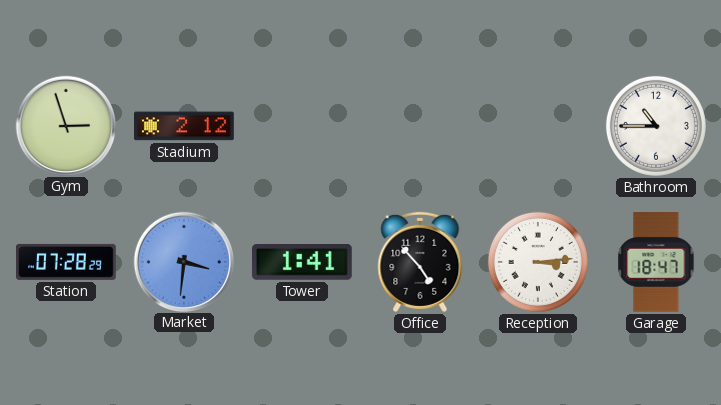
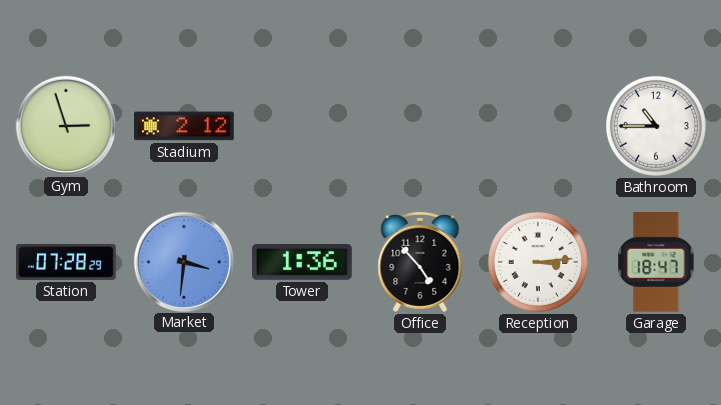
Tower: 1:41 -> 1:36 (303, 263)
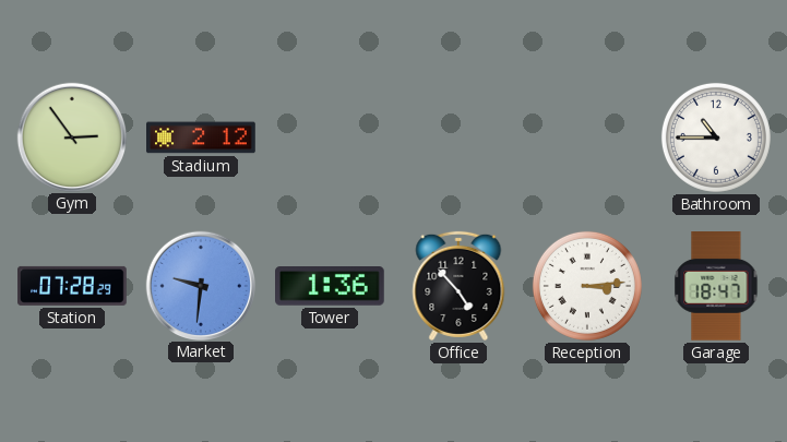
Gym: 2:57 -> 2:54 (71, 136)
Market: 3:31 -> 9:31 (200, 285)
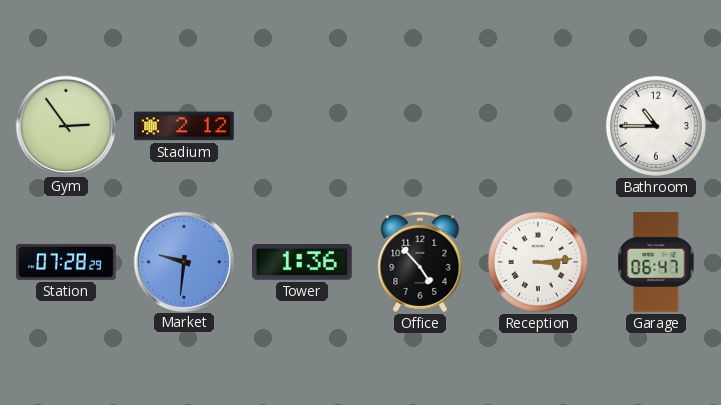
Garage: 18:47 -> 06:47 (656, 263)
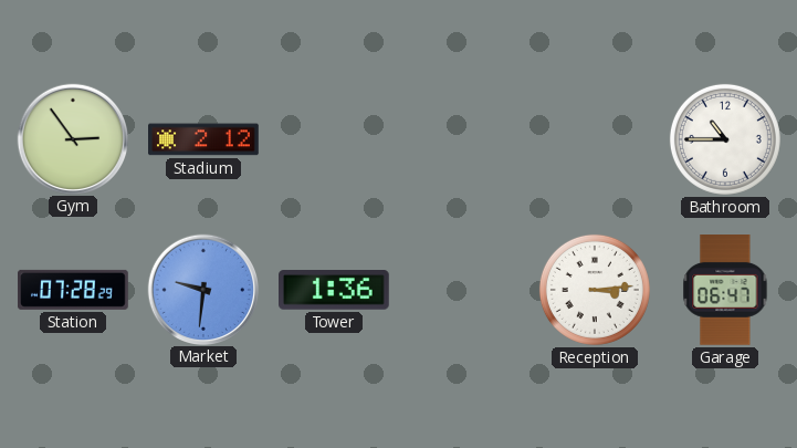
Office: 4:53 -> none (420, 262)
